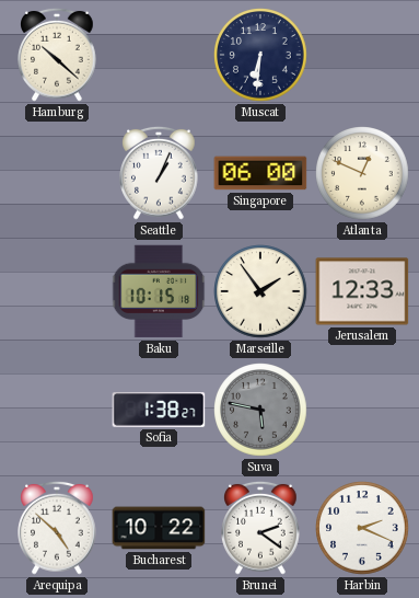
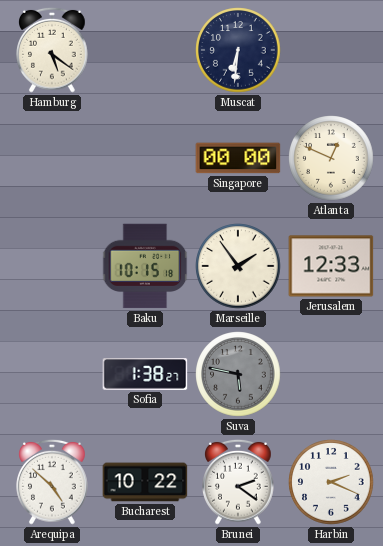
Hamburg: 10:22 -> 5:21 (52, 50)
Seattle: 1:04 -> none (159, 173)
Singapore: 06:00 -> 00:00 (238, 158)
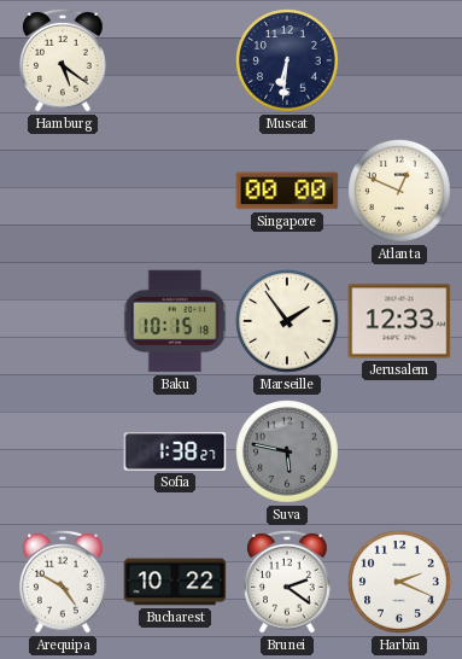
Arequipa: 4:52 -> 4:50 (63, 582)
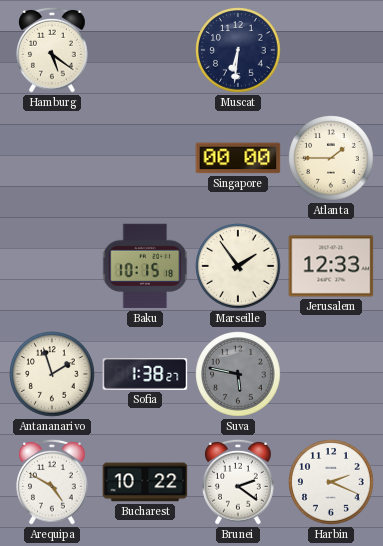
Atlanta: 12:49 -> 1:45 (331, 158)
Antananarivo: none -> 1:57 (52, 374)
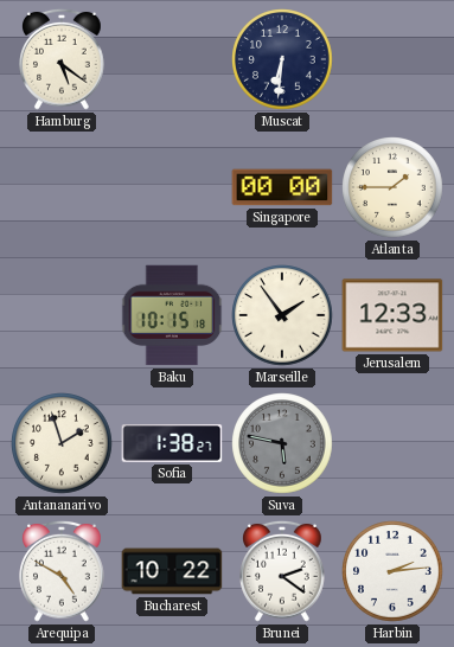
Harbin: 2:19 -> 2:14 (392, 571)
